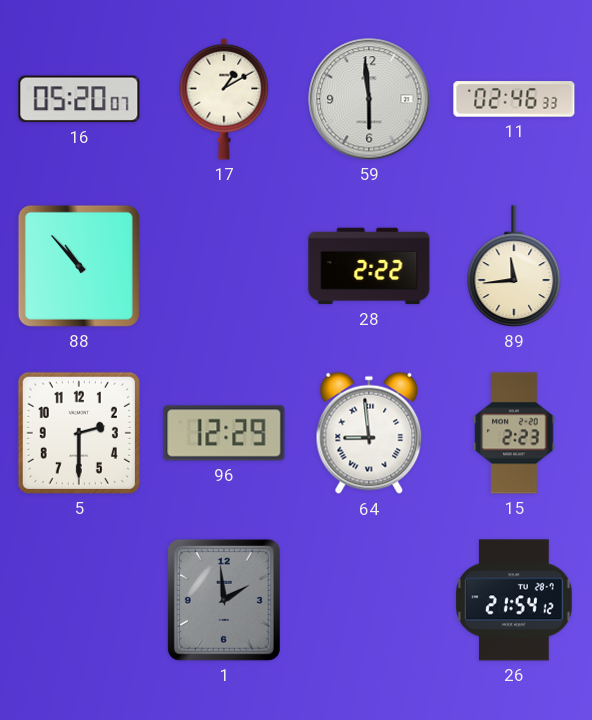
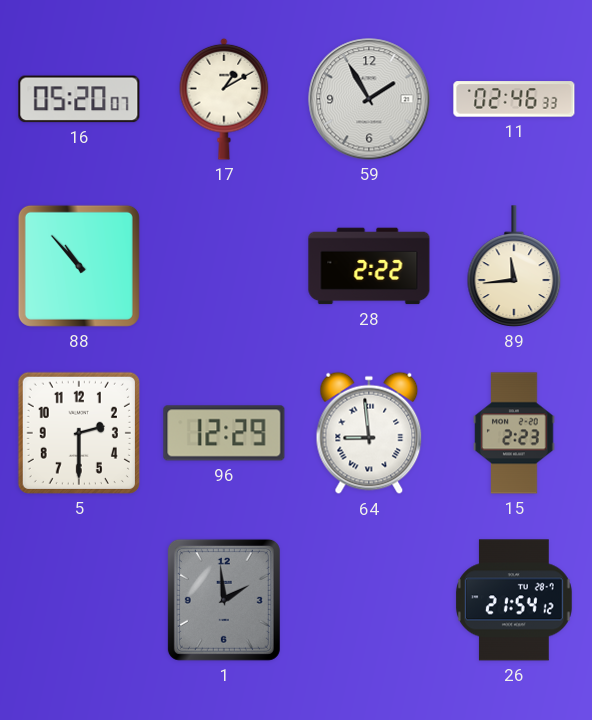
59: 5:59 -> 1:55 (369, 99)
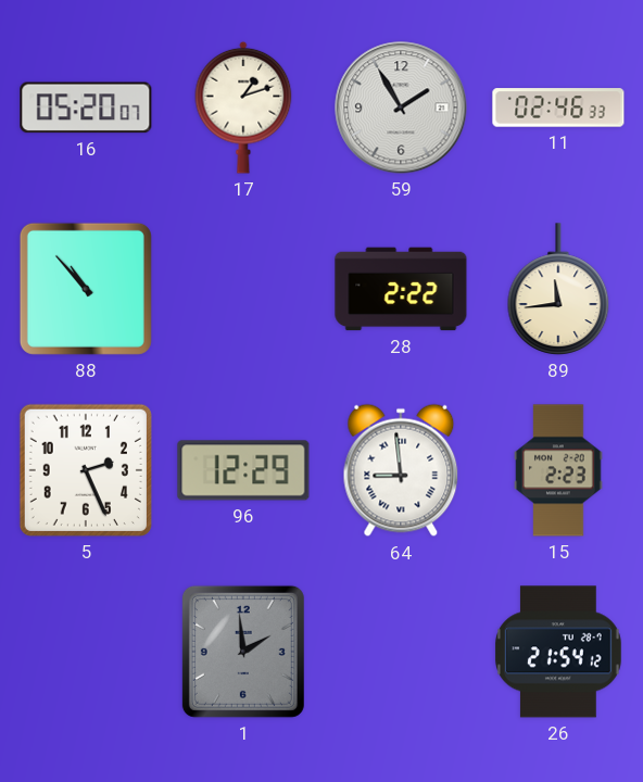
17: 1:10 -> 1:12 (243, 108)
5: 2:30 -> 2:26 (86, 470)
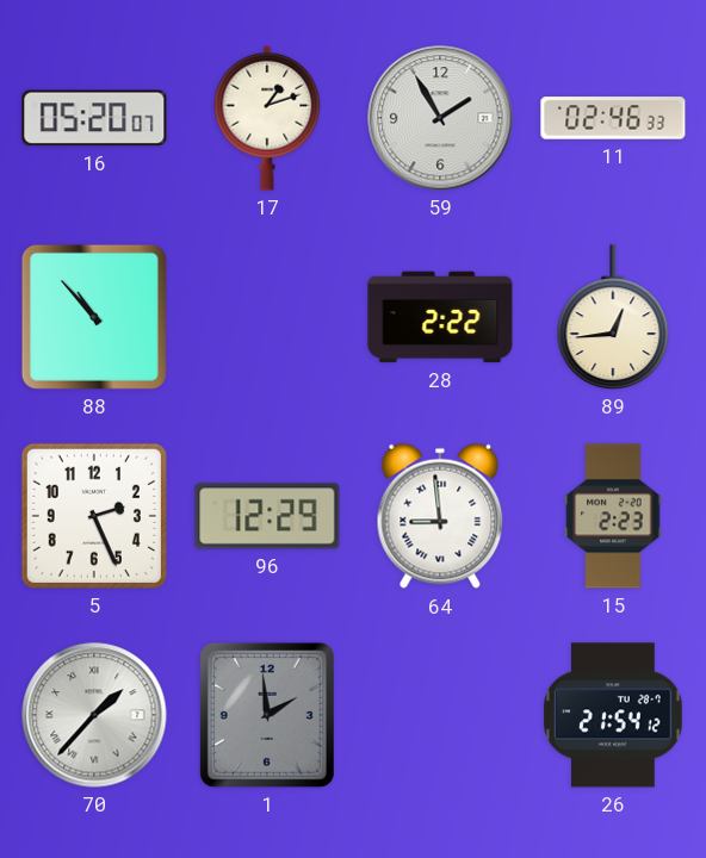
89: 11:44 -> 12:44 (613, 317)
70: none -> 1:37 (94, 715)
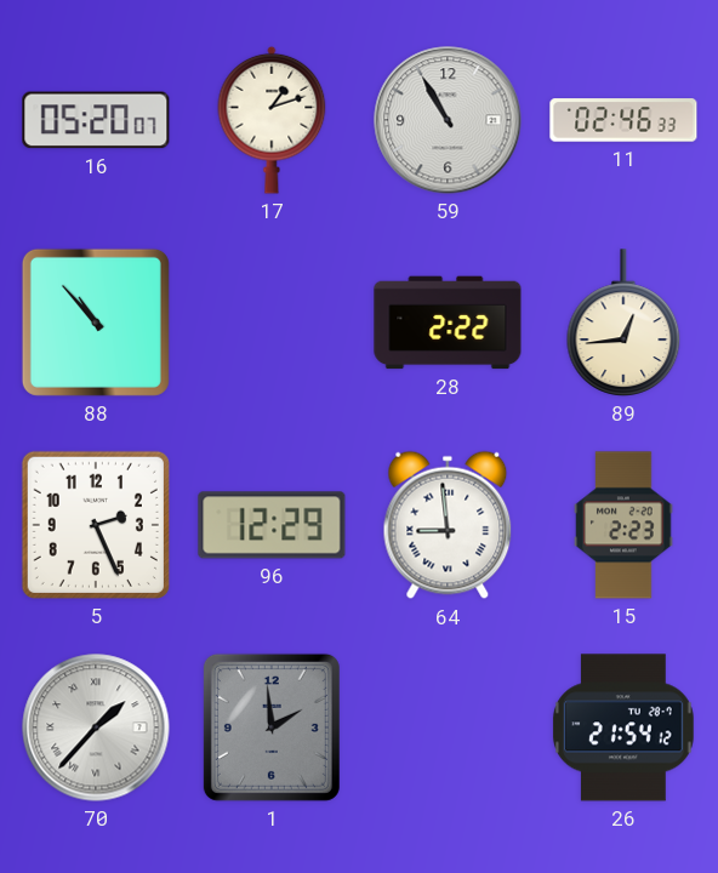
59: 1:55 -> 10:55 (448, 120)
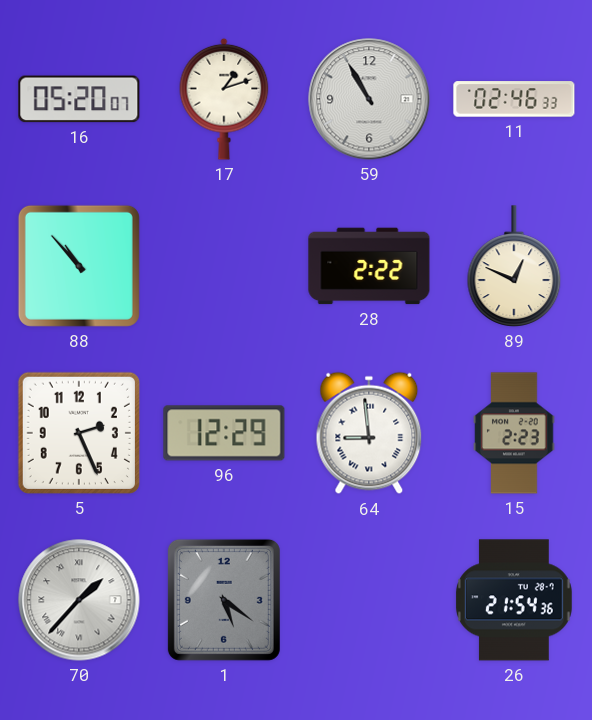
89: 12:44 -> 12:49 (514, 266)
1: 1:59 -> 5:21 (224, 600)
26: 21:54:12 -> 21:54:36 (514, 600)
